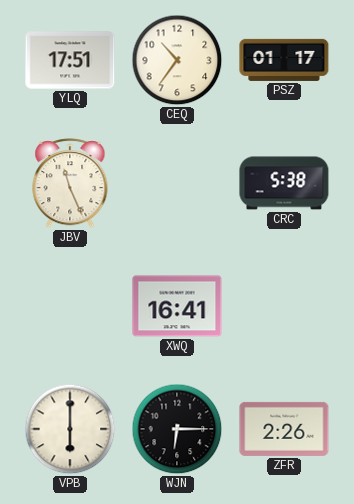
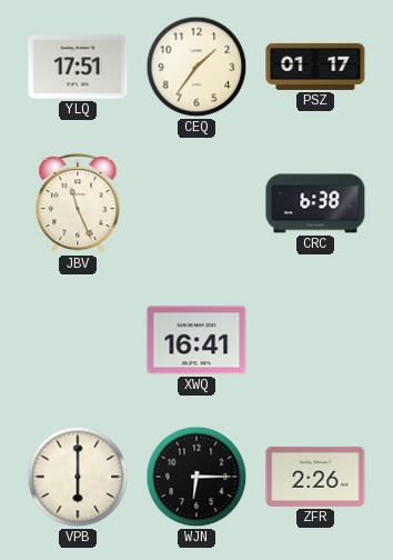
CEQ: 10:36 -> 1:36 (196, 67)
CRC: 5:38 -> 6:38 (315, 203)
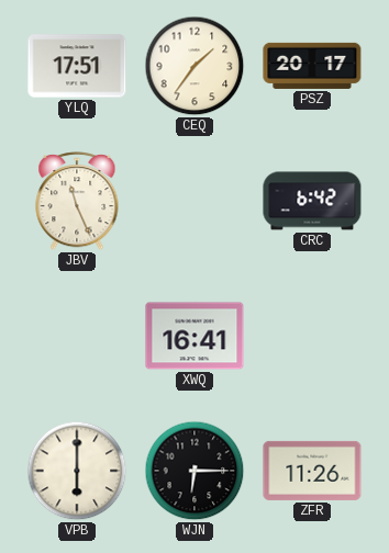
PSZ: 01:17 -> 20:17 (312, 66)
CRC: 6:38 -> 6:42 (312, 201)
ZFR: 2:26 -> 11:26 (312, 471)
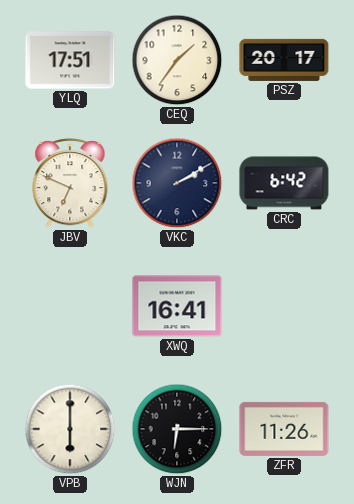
JBV: 11:26 -> 6:49 (70, 184)
VKC: none -> 2:10 (177, 183)
